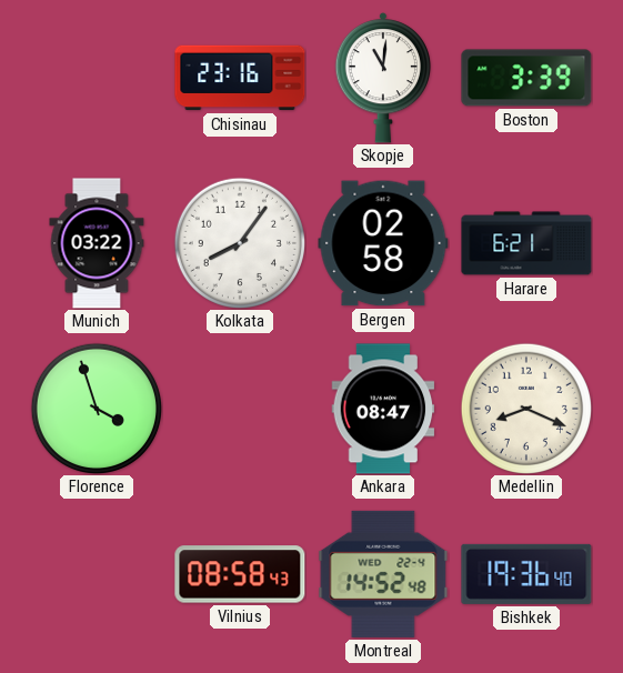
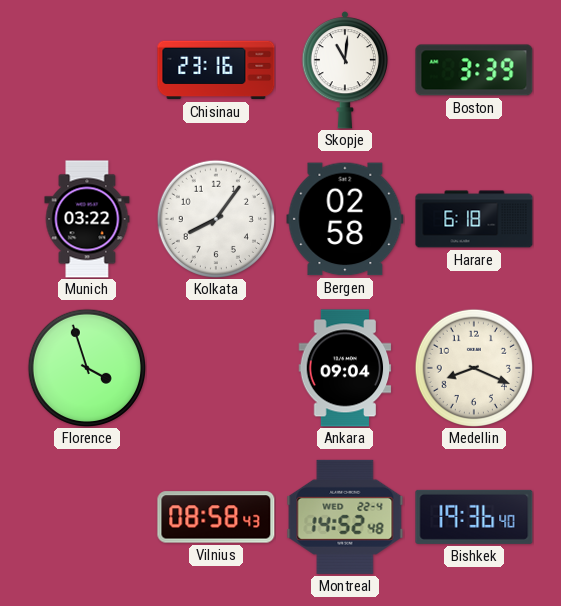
Harare: 6:21 -> 6:18 (474, 219)
Ankara: 08:47 -> 09:04 (345, 368)
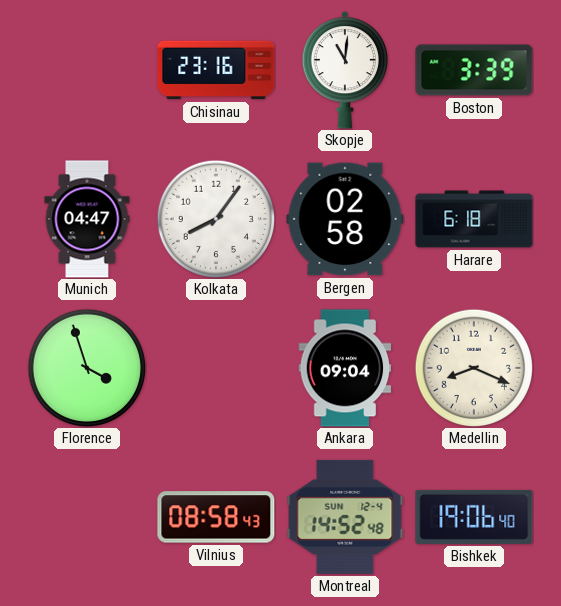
Munich: 03:22 -> 04:47 (87, 219)
Montreal date: WED 22-4 -> SUN 12-4 (345, 517)
Bishkek: 19:36 -> 19:06 (474, 517)
